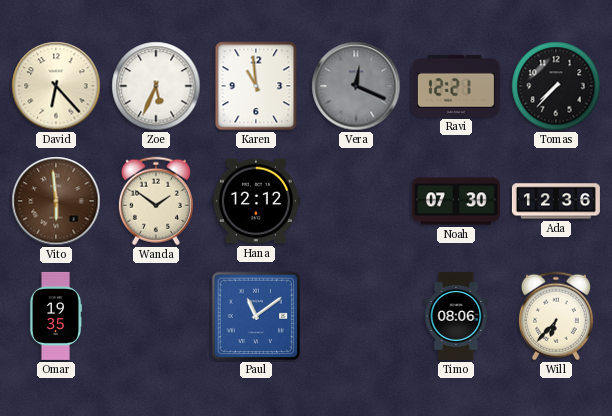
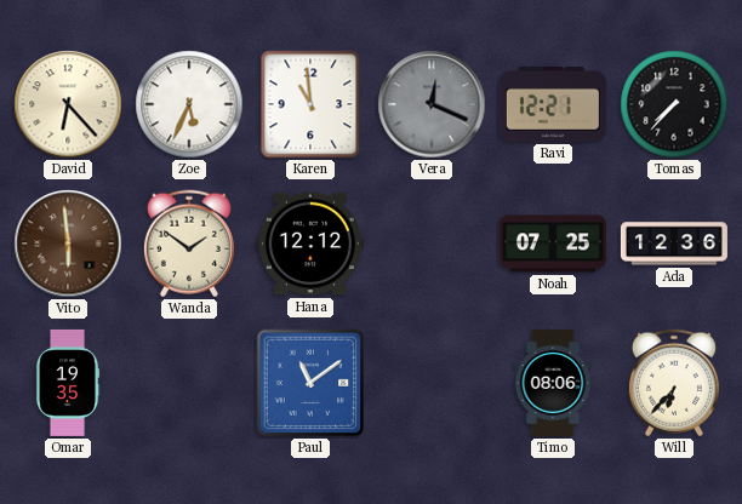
Noah: 07:30 -> 07:25 (553, 244)
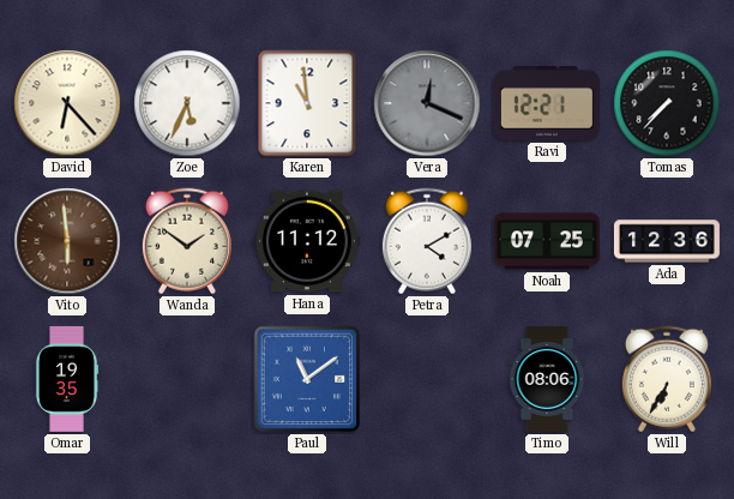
Hana: 12:12 -> 11:12 (307, 241)
Petra: none -> 4:10 (427, 241)
Will: 6:37 -> 6:35 (667, 379)
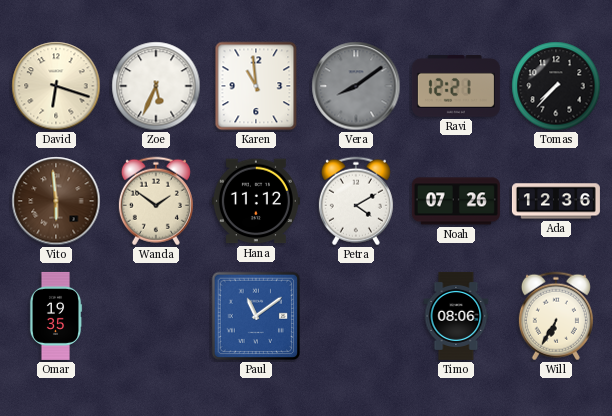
David: 6:23 -> 6:18 (56, 86)
Vera: 12:19 -> 8:09 (356, 86)
Noah: 07:25 -> 07:26 (456, 201)
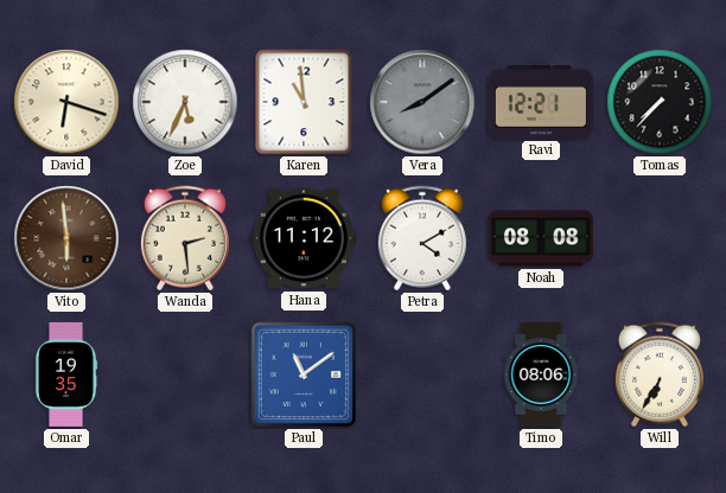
Wanda: 1:51 -> 2:29 (185, 238)
Noah: 07:26 -> 08:08 (541, 238)
Ada: 12:36 -> none (556, 201)
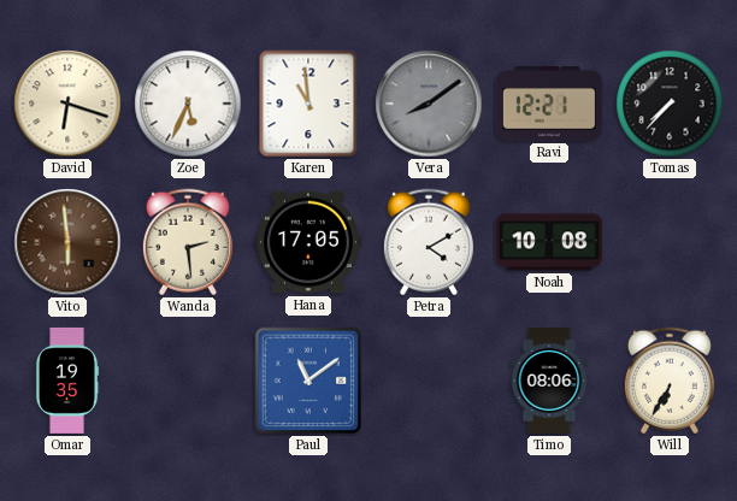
Hana: 11:12 -> 17:05 (308, 242)
Noah: 08:08 -> 10:08 (549, 242)
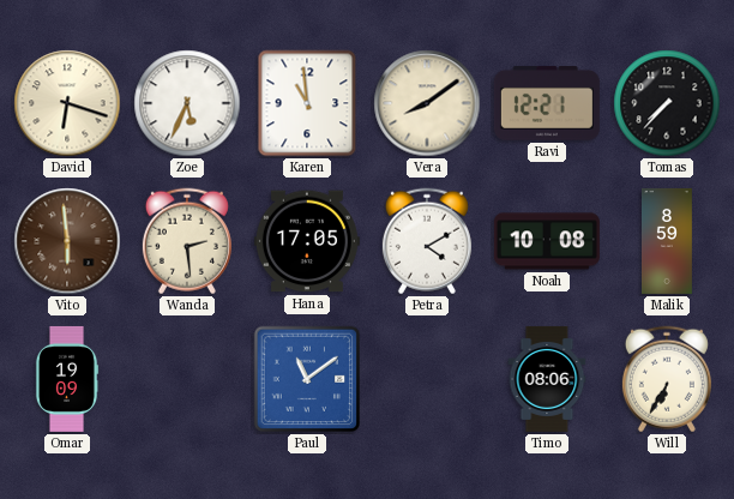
Vera dial: grey -> cream (427, 103)
Malik: none -> 8:59 (668, 241)
Omar: 19:35 -> 19:09 (67, 379)
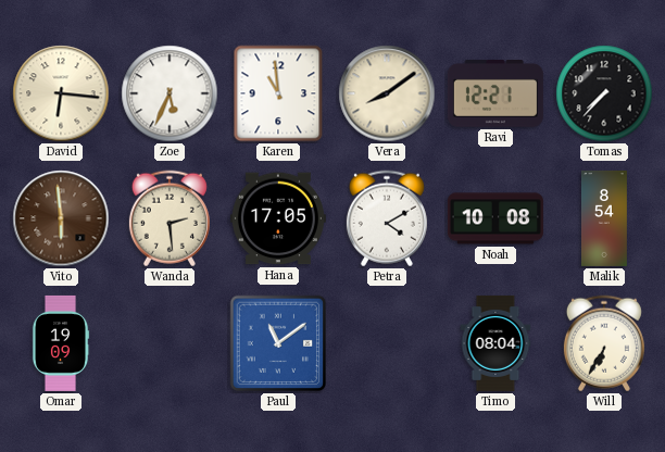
David: 6:18 -> 6:16 (61, 93)
Malik: 8:59 -> 8:54 (605, 218)
Timo: 08:06 -> 08:04 (495, 343)
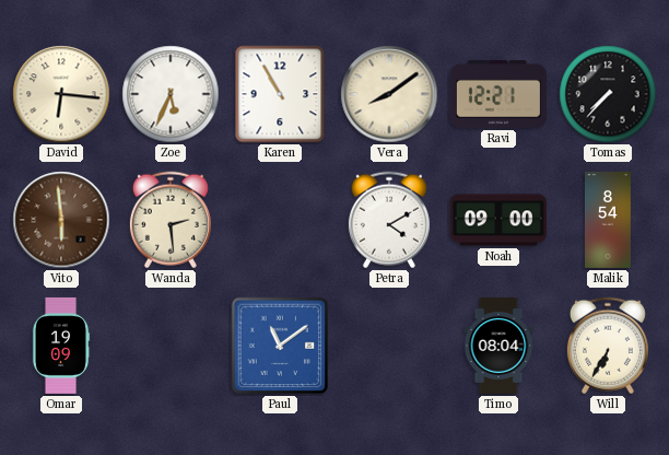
Karen: 10:59 -> 10:55 (280, 94)
Hana: 17:05 -> none (278, 218)
Noah: 10:08 -> 09:00 (498, 220)
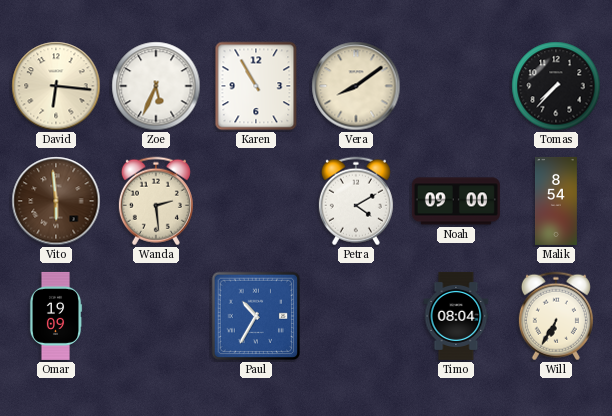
Ravi: 12:21 -> none (498, 95)
Paul: 11:09 -> 10:35 (256, 316)
